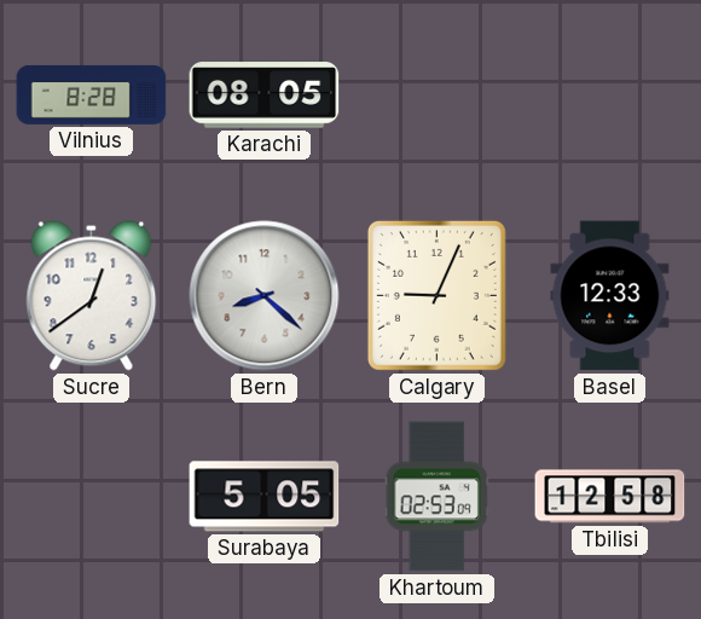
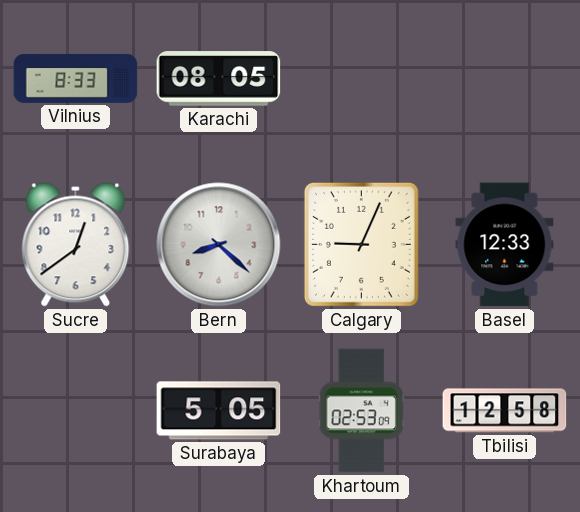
Vilnius: 8:28 -> 8:33 (76, 78)
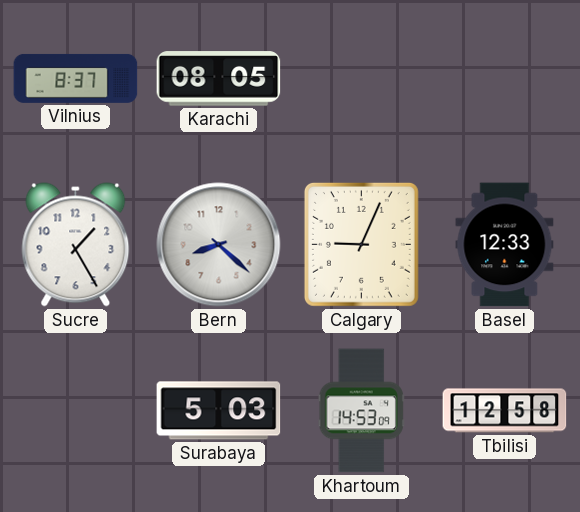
Vilnius: 8:33 -> 8:37 (76, 78)
Sucre: 12:39 -> 1:25 (76, 245)
Surabaya: 5:05 -> 5:03 (219, 411)
Khartoum: 02:53 -> 14:53 (361, 411)
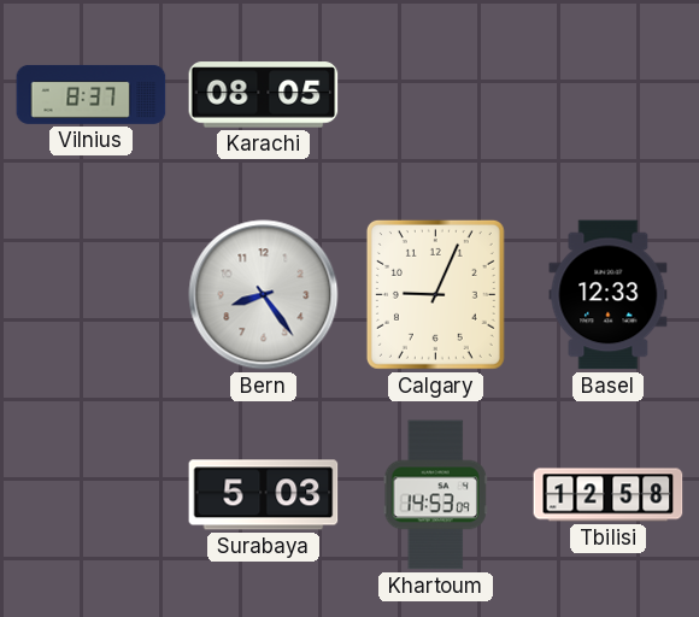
Sucre: 1:25 -> none (76, 245)
Bern: 8:22 -> 8:24 (264, 295)
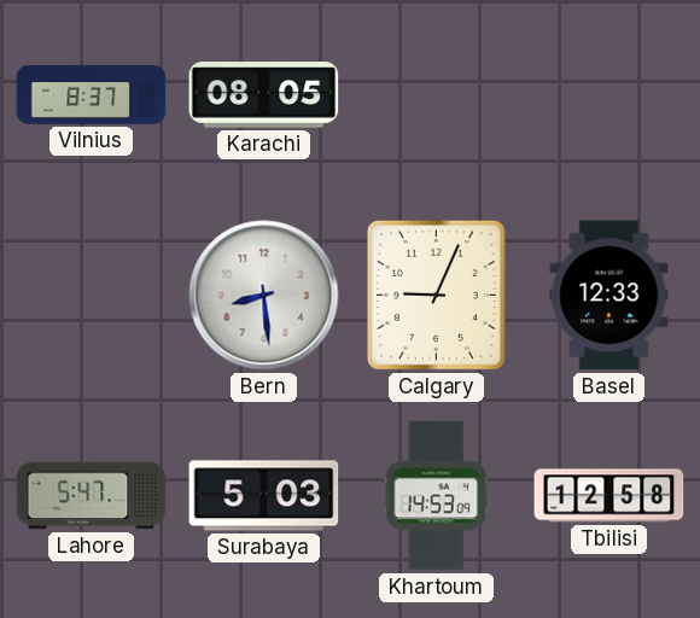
Bern: 8:24 -> 8:29 (264, 296)
Lahore: none -> 5:47 (92, 496)
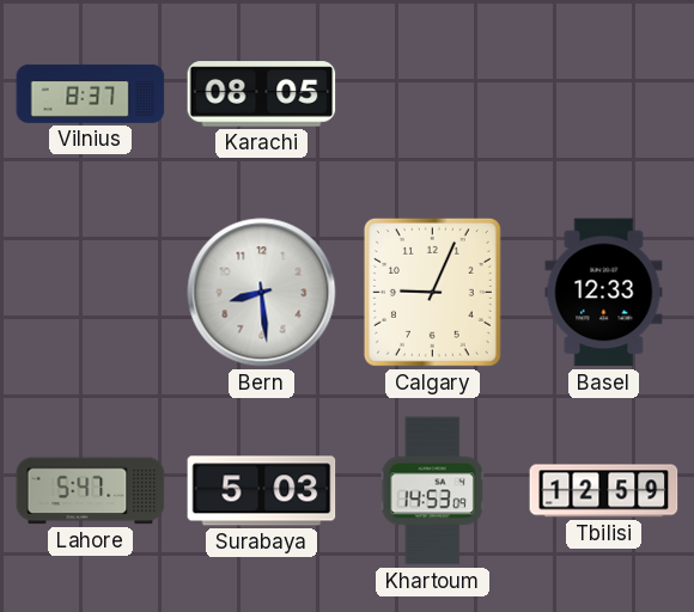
Tbilisi: 12:58 -> 12:59 (604, 491)
